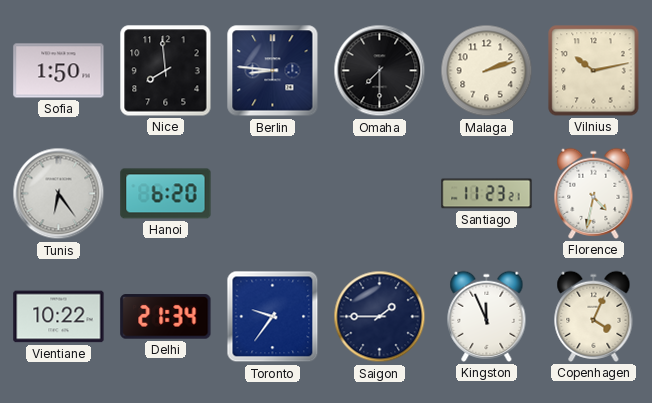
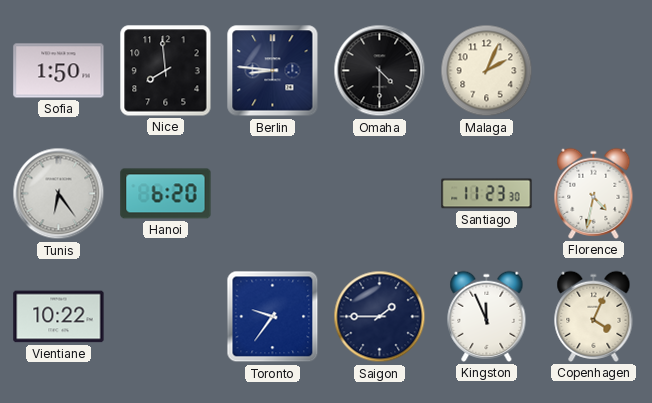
Omaha: 7:30 -> 4:30 (380, 71)
Malaga: 2:12 -> 2:04 (487, 71)
Vilnius: 10:13 -> none (594, 71)
Santiago: 11:23:21 -> 11:23:30 (487, 194)
Delhi: 21:34 -> none (166, 317)
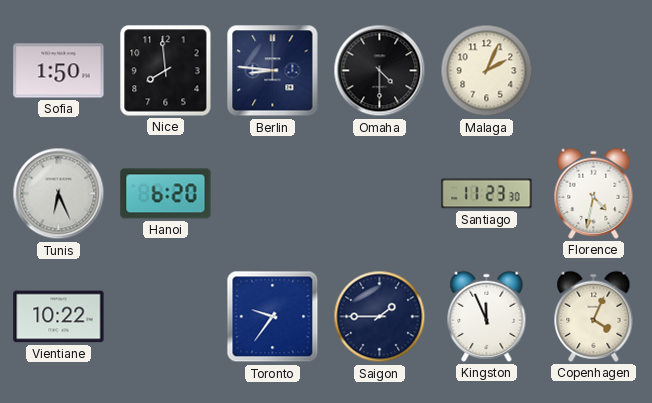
Tunis: 6:24 -> 6:26 (59, 194)
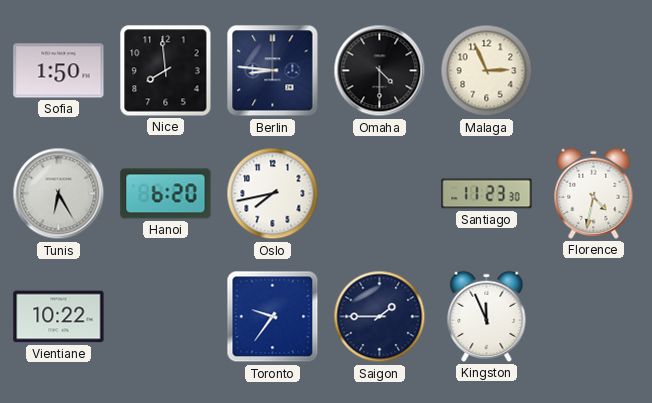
Malaga: 2:04 -> 2:56 (487, 71)
Tunis: 6:26 -> 6:25 (59, 194)
Oslo: none -> 7:43 (273, 194)
Copenhagen: 4:04 -> none (594, 316)
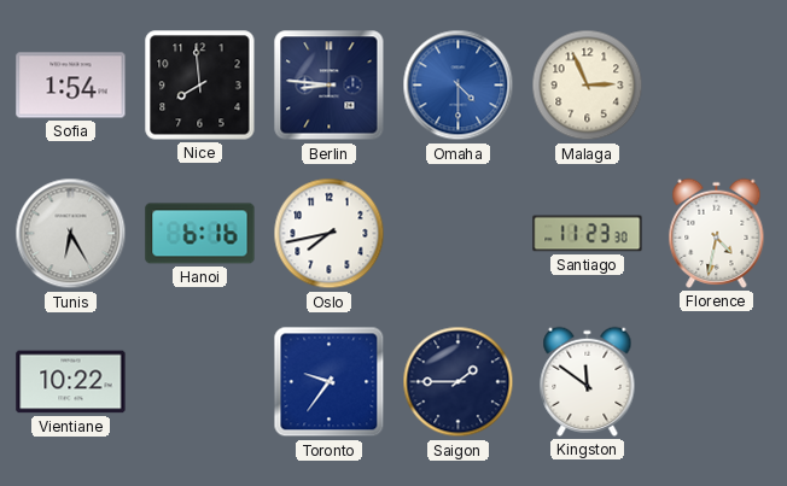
Sofia: 1:50 -> 1:54 (71, 86)
Omaha dial: black -> blue (459, 86)
Hanoi: 6:20 -> 6:16 (200, 234)
Kingston: 11:56 -> 11:51 (588, 381)
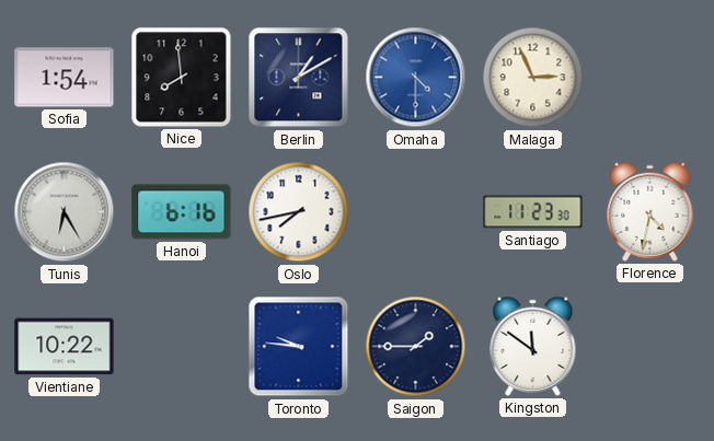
Berlin: 8:46 -> 1:10 (299, 78)
Toronto: 9:36 -> 9:46 (299, 347)
